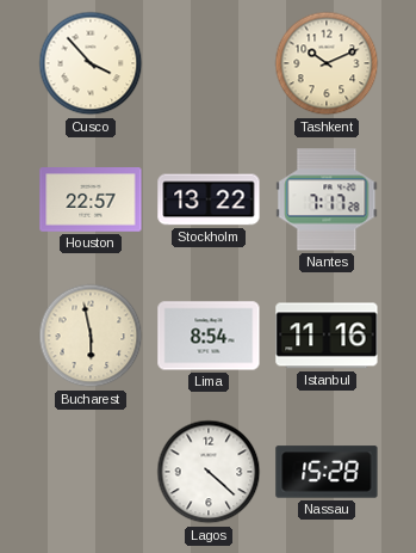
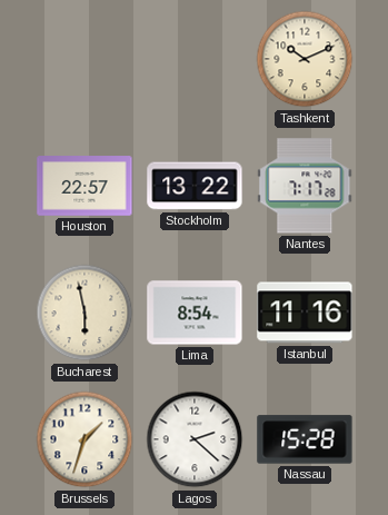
Cusco: 3:53 -> none (91, 63)
Brussels: none -> 1:33 (84, 439)
Lagos: 4:22 -> 2:22 (195, 439)
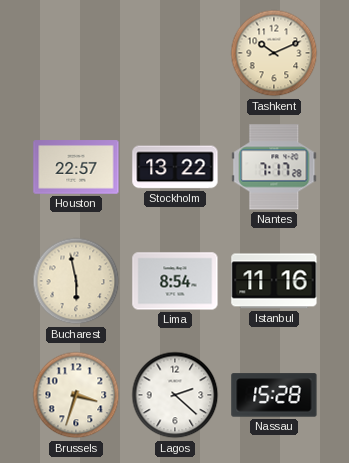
Brussels: 1:33 -> 3:33 (76, 395)
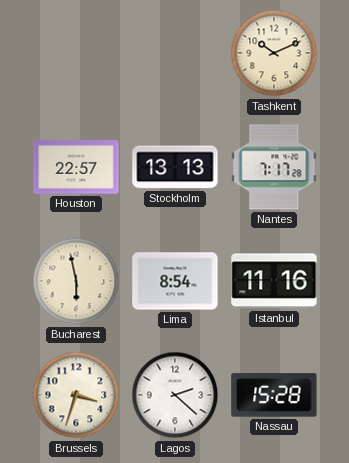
Stockholm: 13:22 -> 13:13 (175, 167)
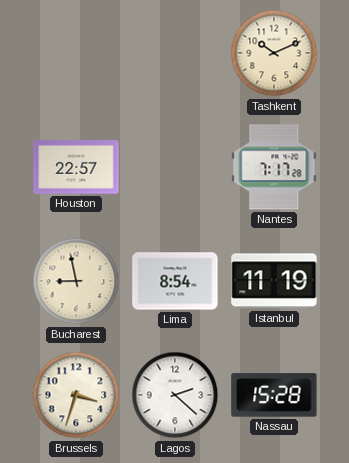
Stockholm: 13:13 -> none (175, 167)
Bucharest: 5:58 -> 8:58 (76, 281)
Istanbul: 11:16 -> 11:19 (274, 281)
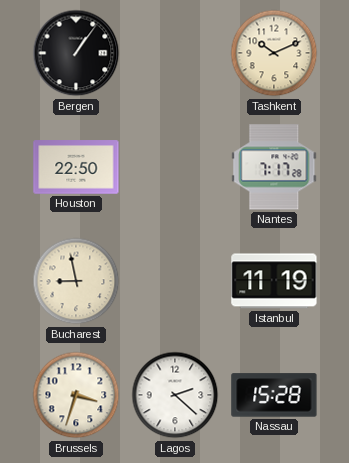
Bergen: none -> 1:06 (76, 53)
Houston: 22:57 -> 22:50 (76, 167)
Lima: 8:54 -> none (175, 281)
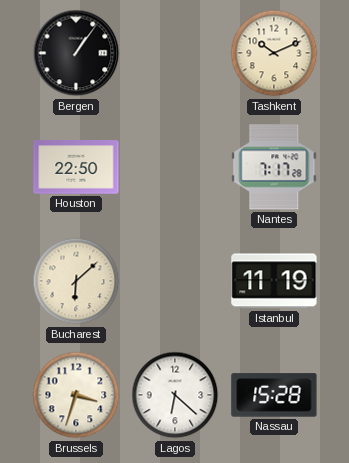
Bucharest: 8:58 -> 6:08 (76, 281)
Lagos: 2:22 -> 6:22 (175, 395)
